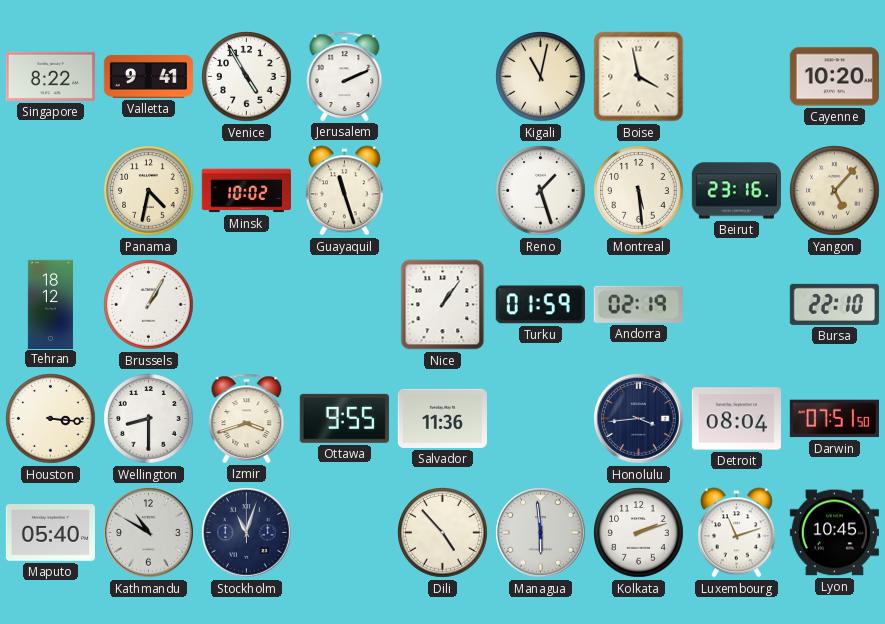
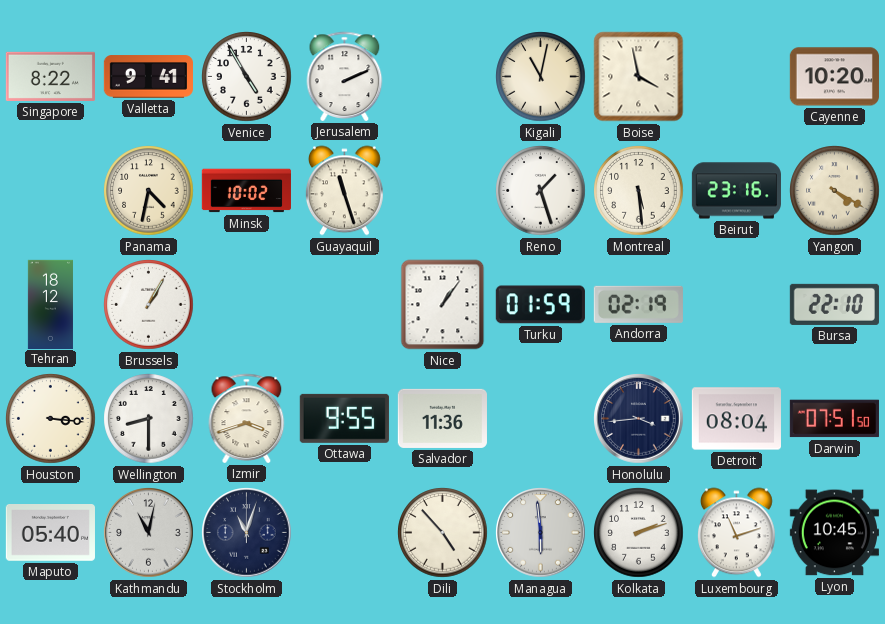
Yangon: 5:07 -> 4:20 (835, 191)
Kathmandu: 10:50 -> 11:02 (149, 533)
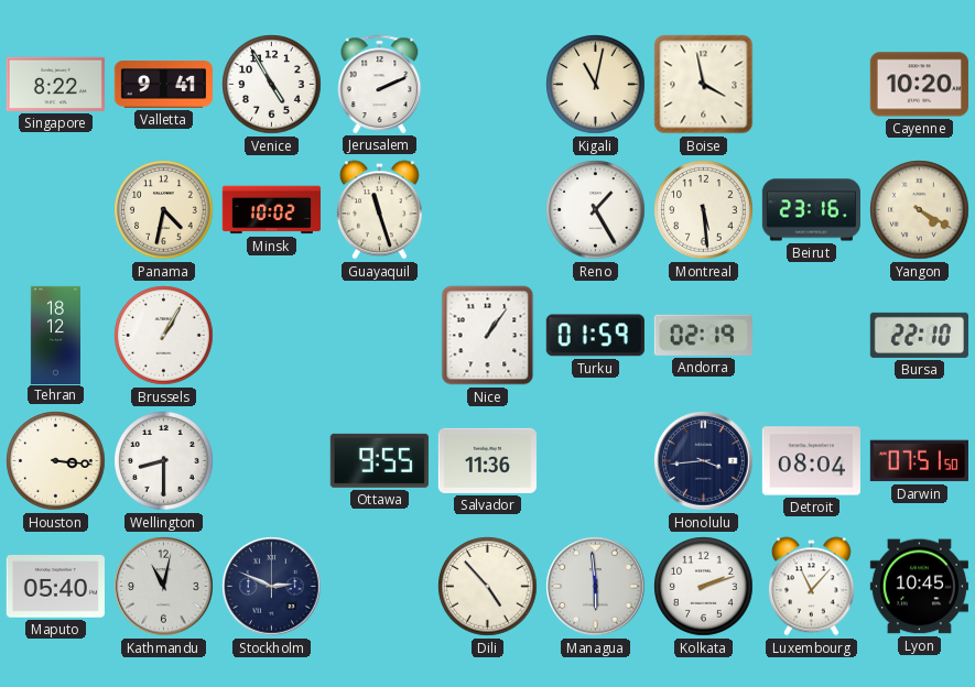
Reno: 1:27 -> 1:25 (596, 210)
Izmir: 3:42 -> none (247, 418)
Stockholm: 11:03 -> 2:49 (272, 587)
Luxembourg: 11:12 -> 11:07 (811, 587)
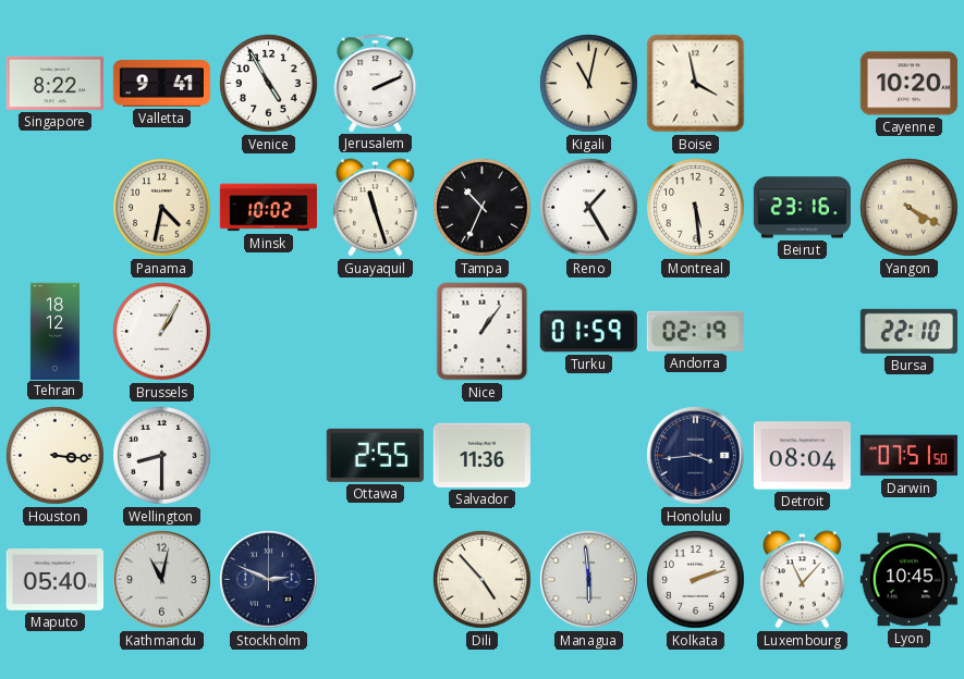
Tampa: none -> 10:34 (483, 208)
Ottawa: 9:55 -> 2:55 (375, 455)
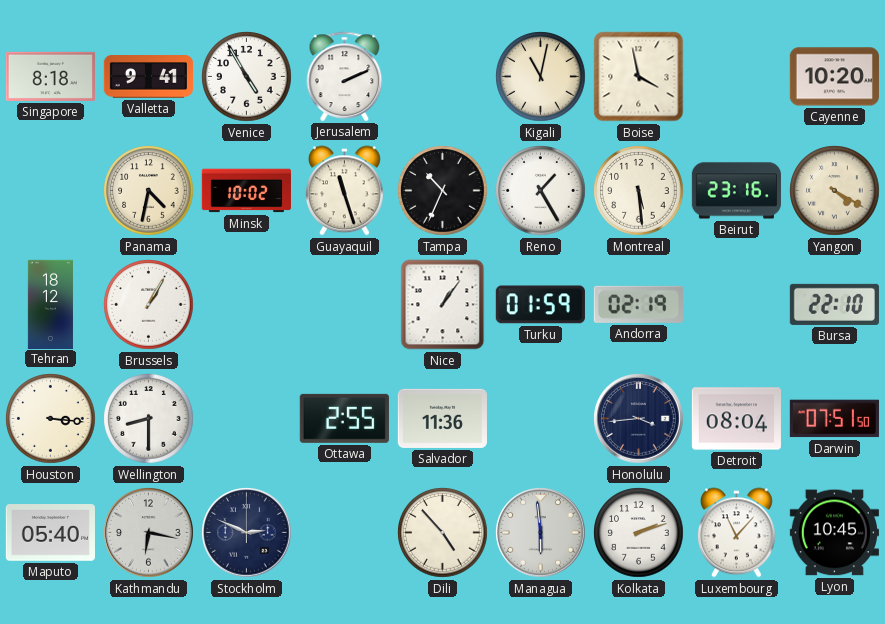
Singapore: 8:22 -> 8:18 (50, 76)
Kathmandu: 11:02 -> 6:17 (149, 533)
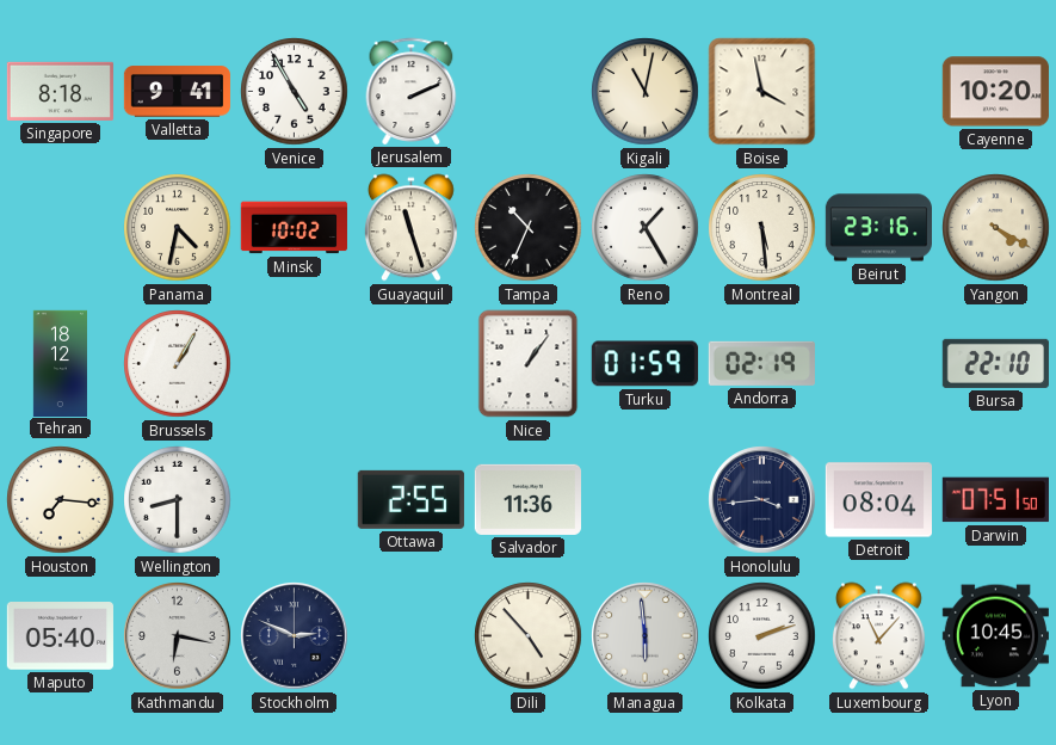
Houston: 3:16 -> 7:16 (61, 500)
